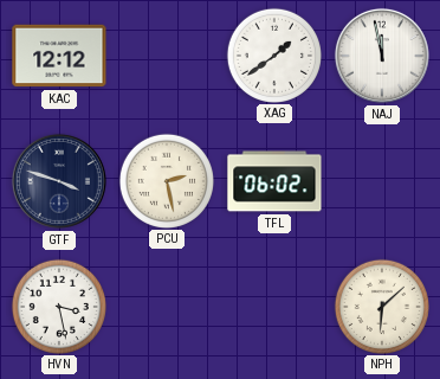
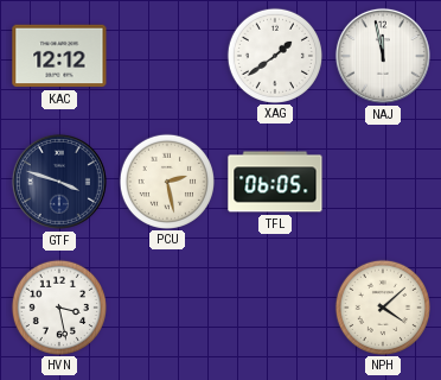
TFL: 06:02 -> 06:05 (275, 182)
NPH: 6:08 -> 4:08 (382, 306)
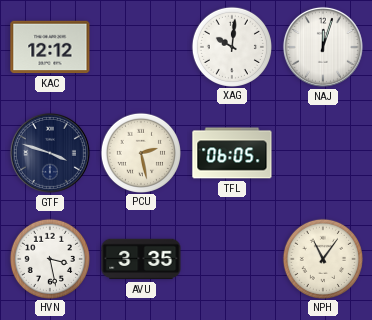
XAG: 1:39 -> 10:01 (231, 46)
NAJ: 11:58 -> 12:03 (323, 47)
AVU: none -> 3:35 (141, 259)
NPH: 4:08 -> 11:06 (322, 258)
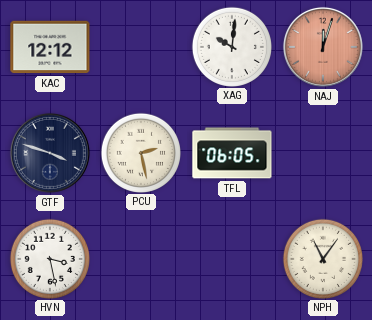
NAJ dial: white -> salmon (323, 47)
AVU: 3:35 -> none (141, 259)
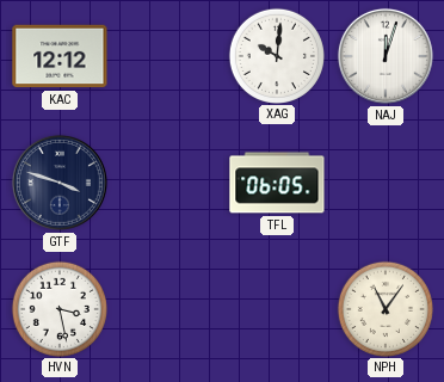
NAJ dial: salmon -> white (386, 56)
PCU: 2:28 -> none (140, 152)
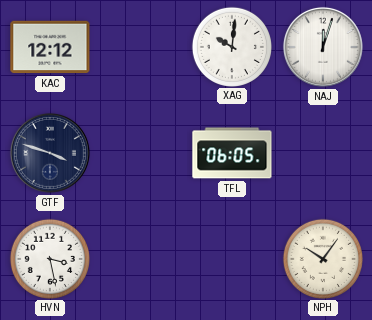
NPH: 11:06 -> 10:06 (322, 258)
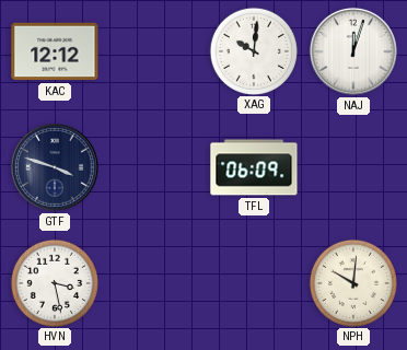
TFL: 06:05 -> 06:09 (254, 167)
NPH: 10:06 -> 10:01 (352, 282)
